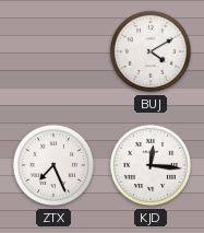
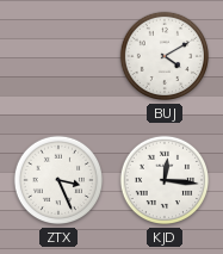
ZTX: 7:26 -> 3:26 (58, 180)
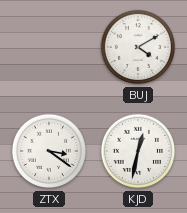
ZTX: 3:26 -> 3:21 (49, 151)
KJD: 12:16 -> 12:32 (138, 151)
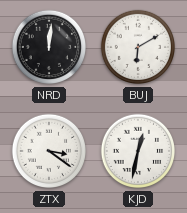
NRD: none -> 12:01 (49, 47)
BUJ: 4:10 -> 6:10 (138, 47)
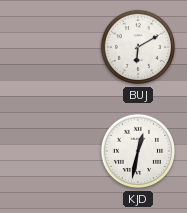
NRD: 12:01 -> none (49, 47)
ZTX: 3:21 -> none (49, 151)
